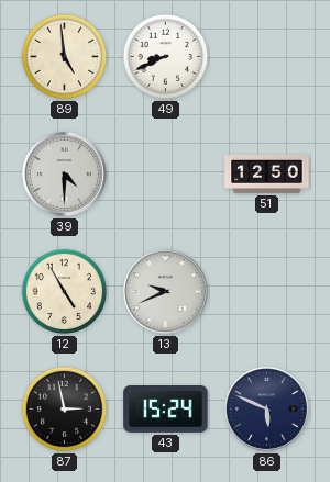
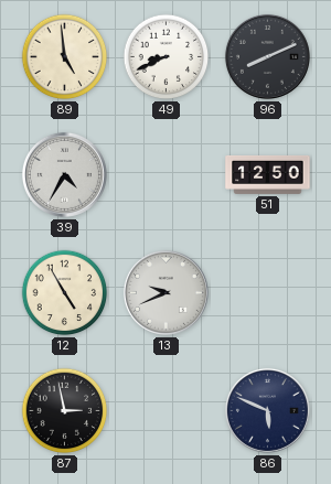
96: none -> 8:11 (267, 56)
39: 4:30 -> 4:35 (64, 174)
43: 15:24 -> none (166, 408)
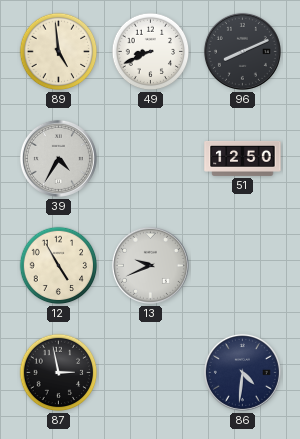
86: 5:49 -> 4:31 (242, 372)
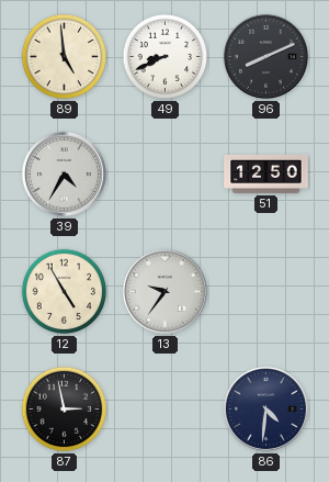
13: 9:41 -> 9:36 (164, 291)
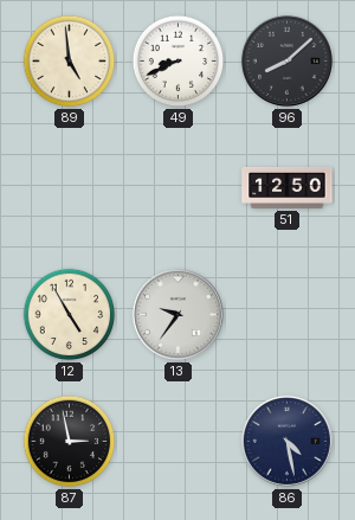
96: 8:11 -> 8:08 (286, 60)
39: 4:35 -> none (64, 173)
86: 4:31 -> 4:28 (286, 441)
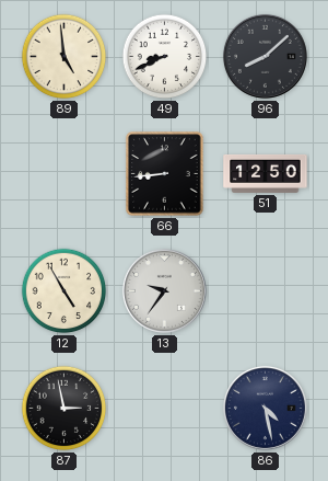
66: none -> 8:44 (165, 174)
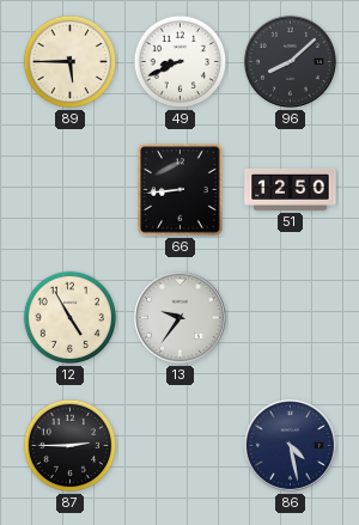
89: 4:59 -> 5:45 (71, 62)
87: 2:58 -> 2:45 (71, 446)
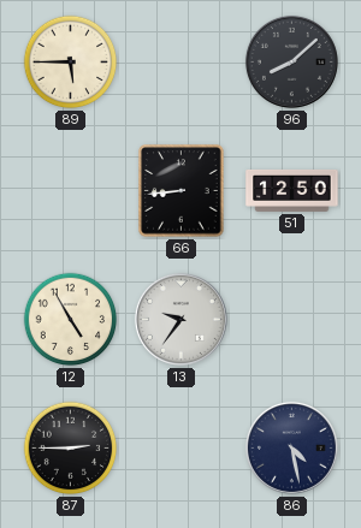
49: 8:41 -> none (181, 62)
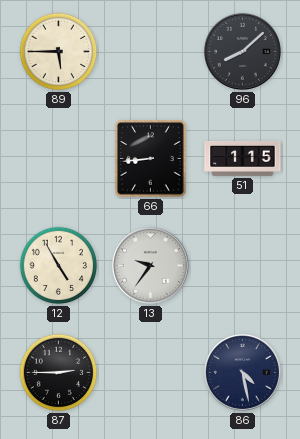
51: 12:50 -> 1:15 (243, 158)
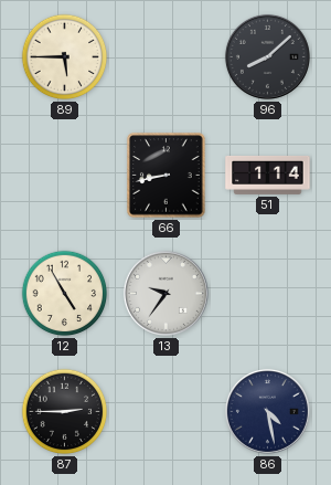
66: 8:44 -> 8:43 (167, 176)
51: 1:15 -> 1:14 (268, 175)
